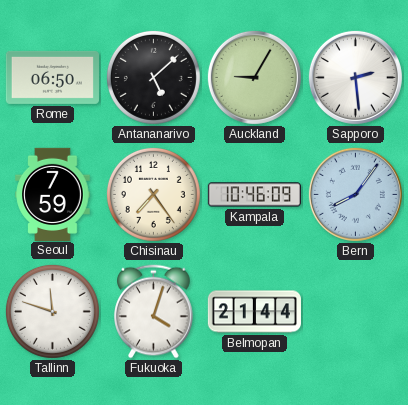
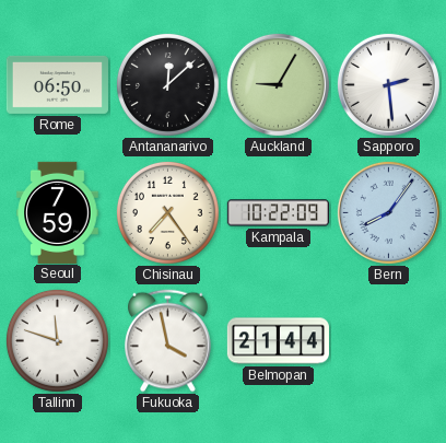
Antananarivo: 5:08 -> 12:08 (167, 84)
Kampala: 10:46 -> 10:22 (278, 213)
Fukuoka: 4:03 -> 3:58 (168, 341)
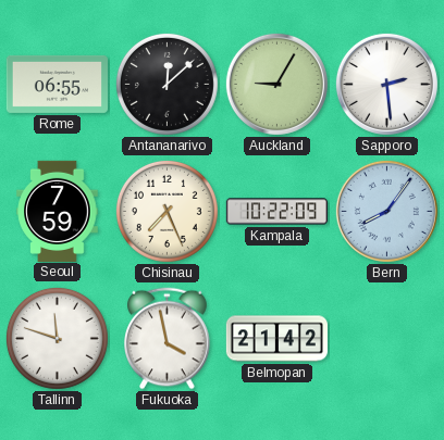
Rome: 06:50 -> 06:55 (57, 84)
Chisinau: 7:24 -> 7:26 (166, 211)
Belmopan: 21:44 -> 21:42 (276, 339)
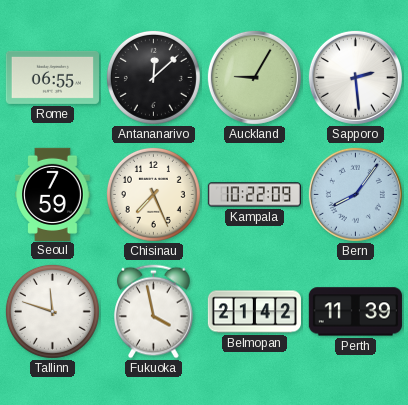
Perth: none -> 11:39 (355, 312)
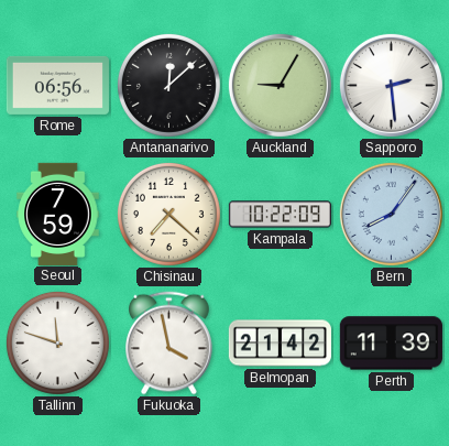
Rome: 06:55 -> 06:56 (57, 85)
Chisinau: 7:26 -> 7:22 (168, 214)
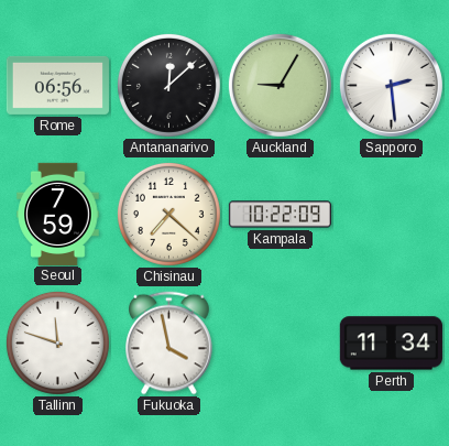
Bern: 8:06 -> none (391, 214)
Belmopan: 21:42 -> none (280, 344)
Perth: 11:39 -> 11:34 (391, 344)
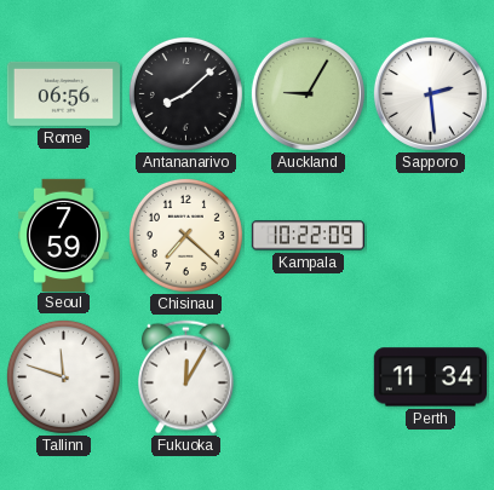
Antananarivo: 12:08 -> 8:08 (185, 93)
Fukuoka: 3:58 -> 12:05 (186, 377)
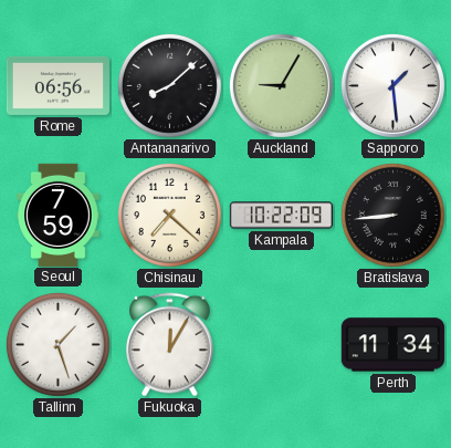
Sapporo: 2:29 -> 1:29 (392, 85)
Bratislava: none -> 8:44 (392, 215)
Tallinn: 11:48 -> 1:27 (57, 344)
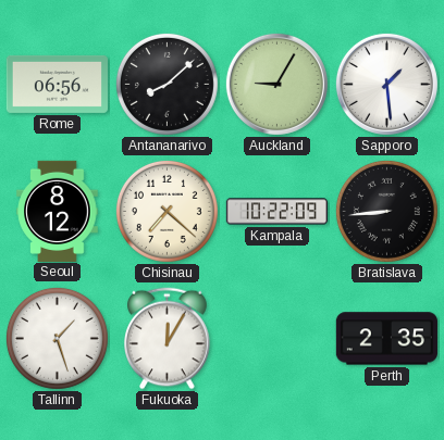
Seoul: 7:59 -> 8:12 (58, 211)
Perth: 11:34 -> 2:35 (386, 339)
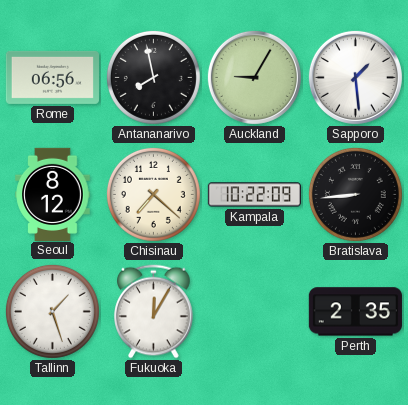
Antananarivo: 8:08 -> 7:58 (153, 77)
